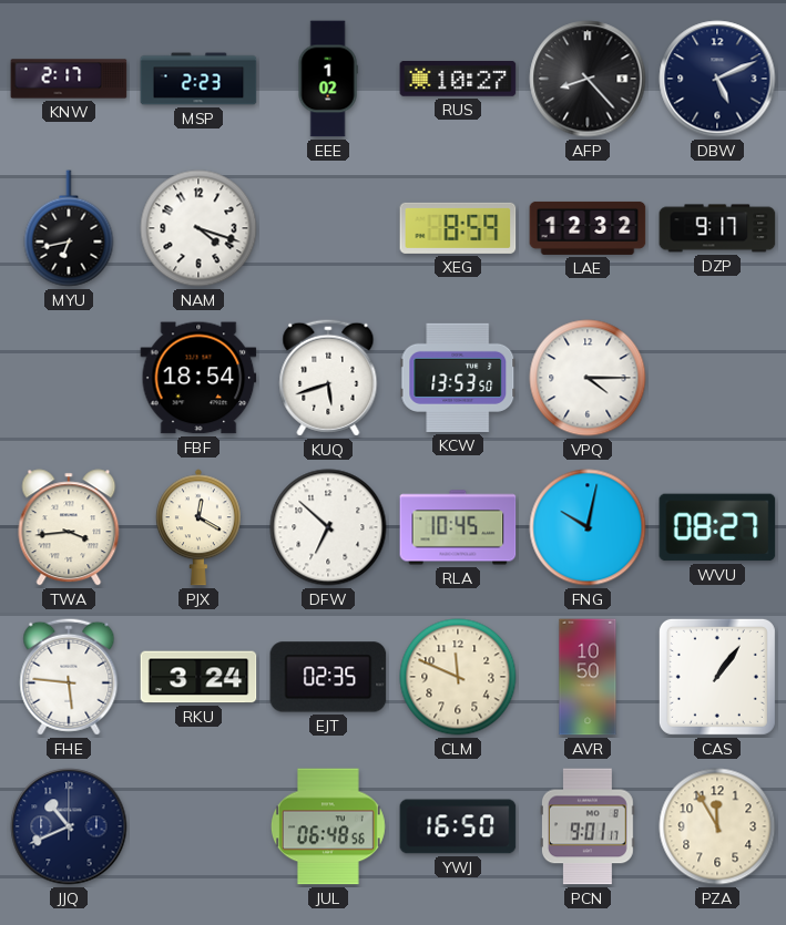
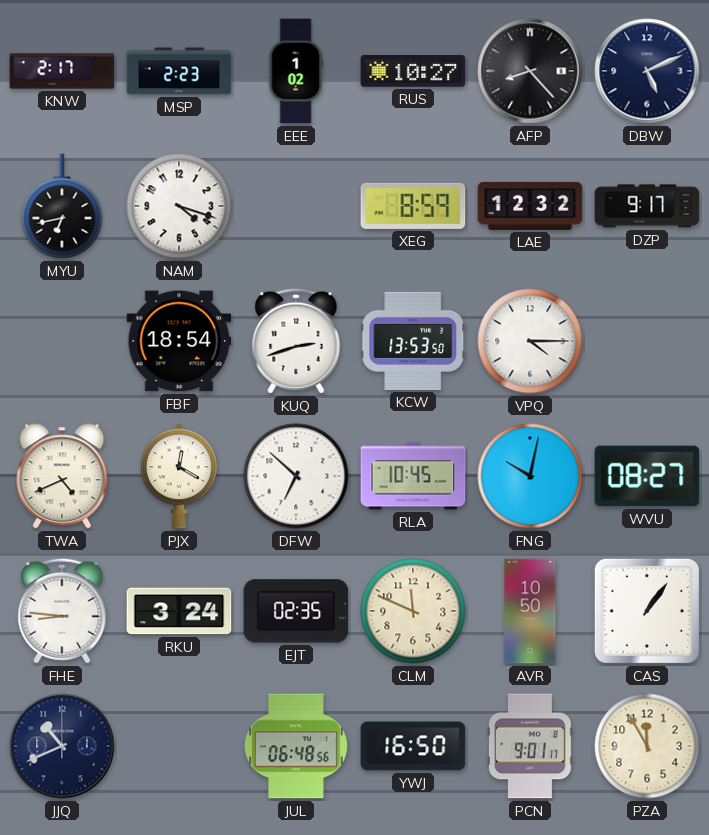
KUQ: 5:42 -> 2:42 (296, 341)
TWA: 3:44 -> 4:41 (62, 476)
FHE: 5:46 -> 8:46 (62, 611)
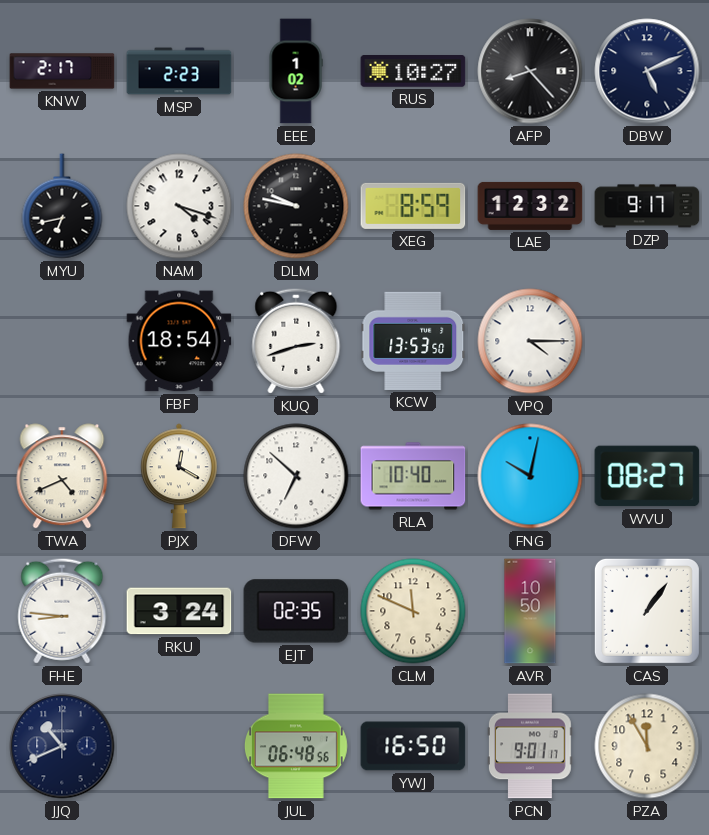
DLM: none -> 9:47 (296, 206)
RLA: 10:45 -> 10:40 (413, 476)
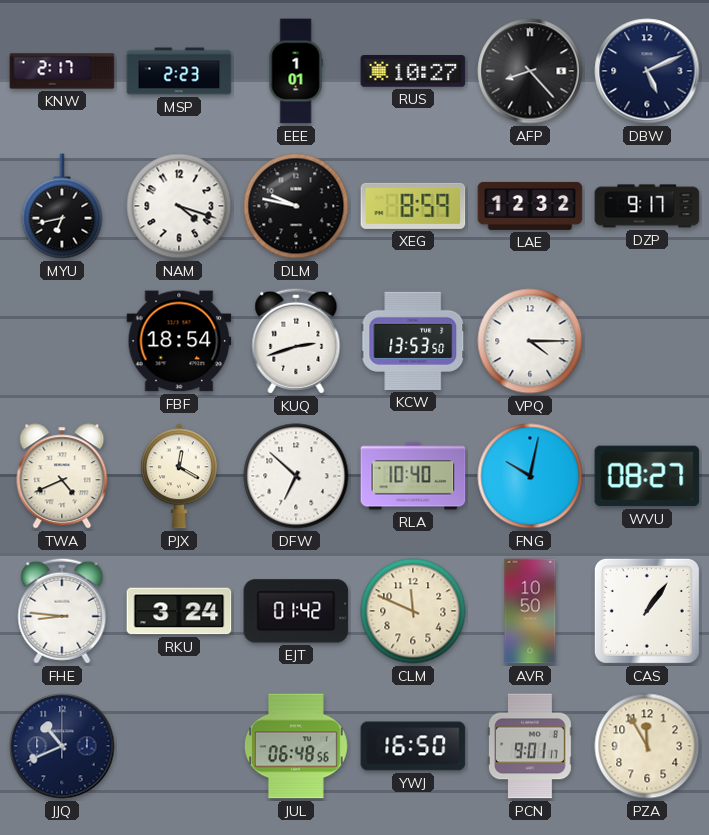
EEE: 1:02 -> 1:01 (296, 71)
EJT: 02:35 -> 01:42 (296, 611)
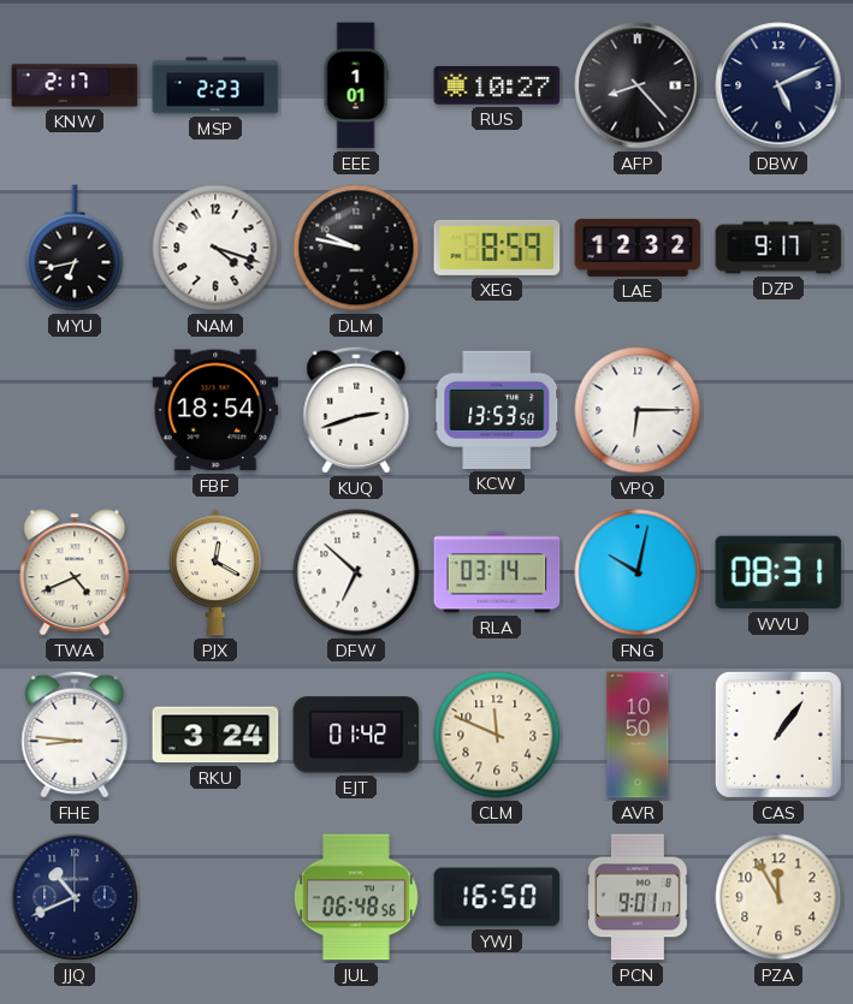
VPQ: 4:15 -> 6:15 (638, 410)
RLA: 10:40 -> 03:14 (497, 572)
WVU: 08:27 -> 08:31 (778, 572)
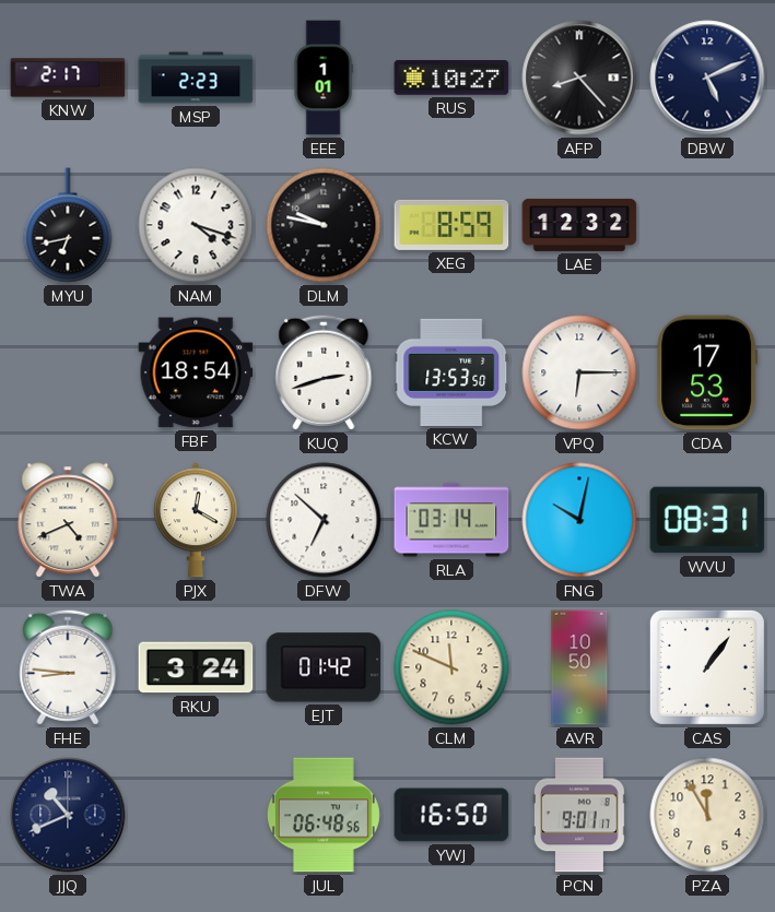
DZP: 9:17 -> none (778, 248)
CDA: none -> 17:53 (707, 372)
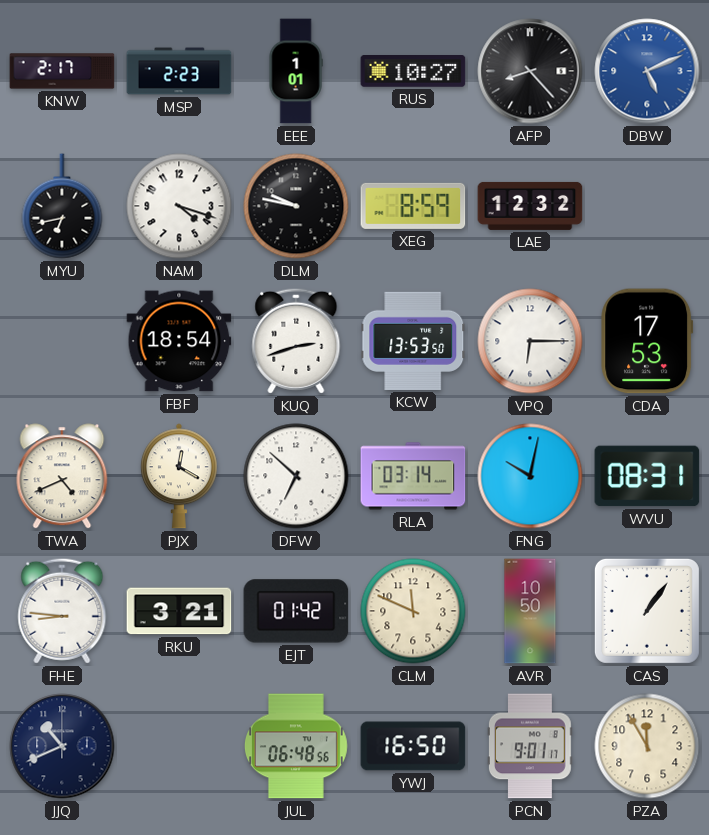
DBW dial: navy -> blue (647, 71)
RKU: 3:24 -> 3:21 (179, 611)
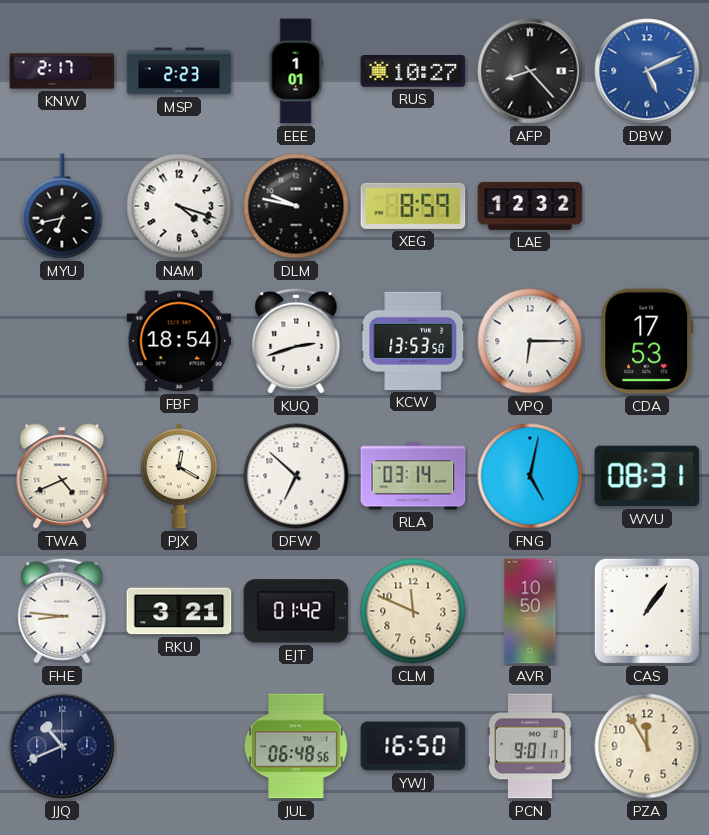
FNG: 10:02 -> 5:02 (530, 476)
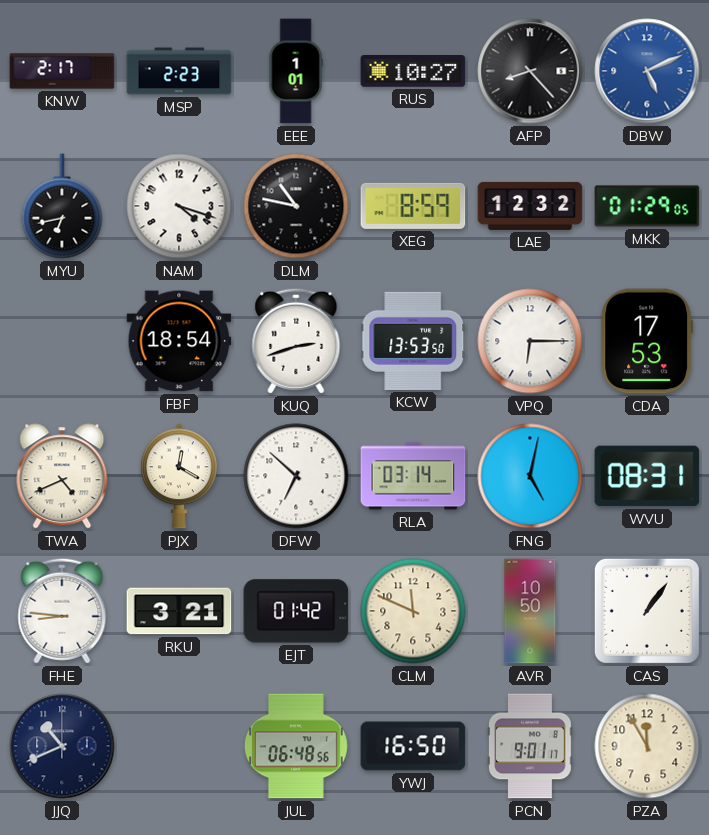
DLM: 9:47 -> 10:47 (296, 206)
MKK: none -> 01:29 (647, 206)
